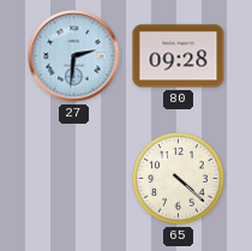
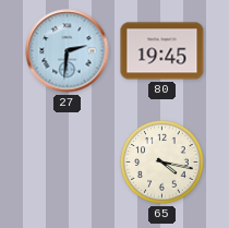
80: 09:28 -> 19:45 (162, 51)
65: 4:22 -> 4:17 (162, 163)
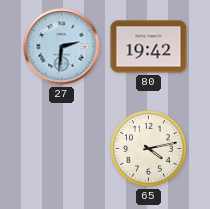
80: 19:45 -> 19:42 (149, 47)
65: 4:17 -> 4:13 (149, 149)
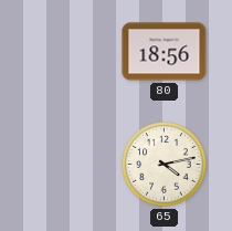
27: 2:31 -> none (62, 47)
80: 19:42 -> 18:56 (165, 52)
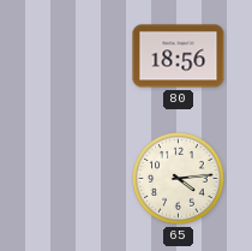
65: 4:13 -> 4:14 (179, 179)
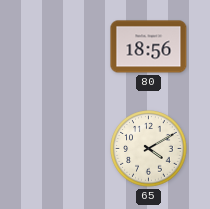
65: 4:14 -> 4:10 (149, 149)
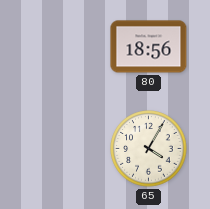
65: 4:10 -> 4:05 (149, 149)
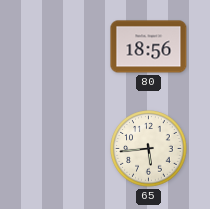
65: 4:05 -> 5:44 (149, 149)
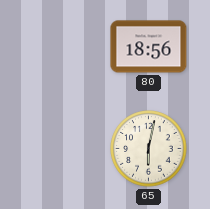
65: 5:44 -> 6:02 (149, 149)
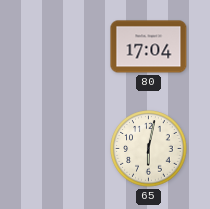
80: 18:56 -> 17:04 (149, 47)
